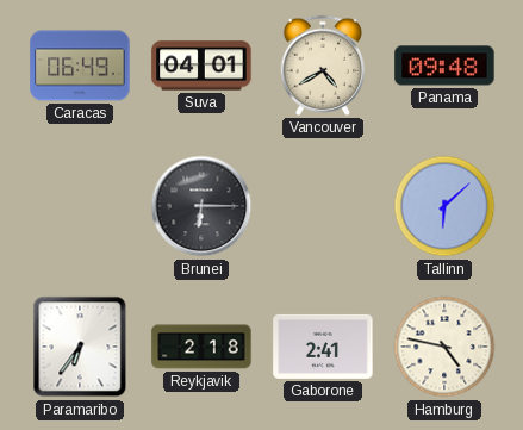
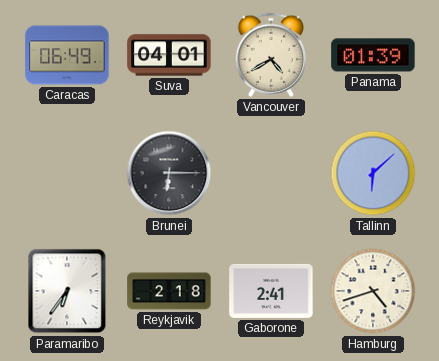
Panama: 09:48 -> 01:39 (373, 55)
Hamburg: 4:47 -> 4:42 (373, 291)
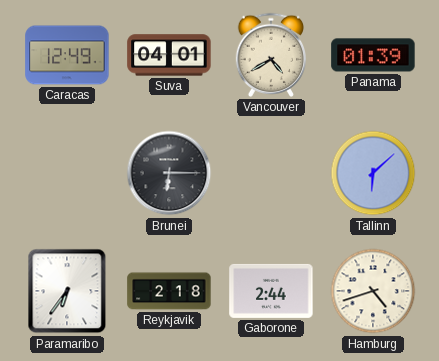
Caracas: 06:49 -> 12:49 (67, 55)
Gaborone: 2:41 -> 2:44 (271, 291)
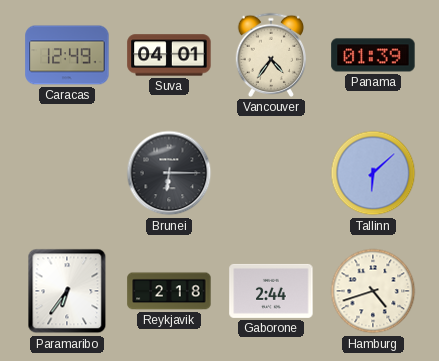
Vancouver: 4:40 -> 4:36 (271, 55)
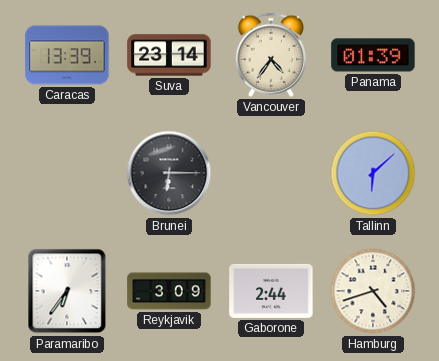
Caracas: 12:49 -> 13:39 (67, 55)
Suva: 04:01 -> 23:14 (169, 55)
Reykjavik: 2:18 -> 3:09 (169, 291)
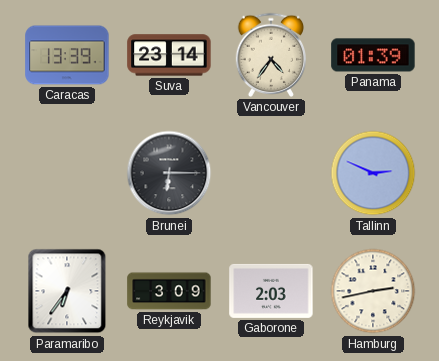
Tallinn: 6:08 -> 2:49 (373, 173)
Gaborone: 2:44 -> 2:03 (271, 291)
Hamburg: 4:42 -> 2:43 (373, 291)
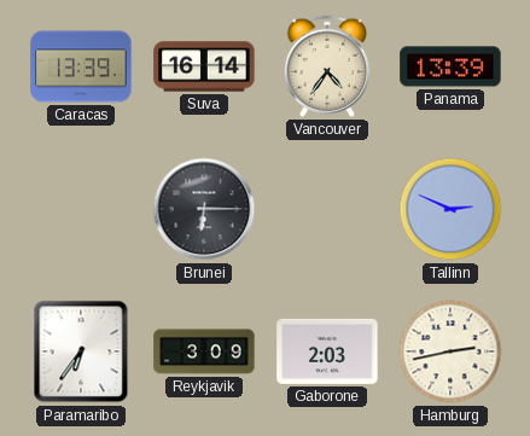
Suva: 23:14 -> 16:14 (204, 66)
Panama: 01:39 -> 13:39 (450, 66)
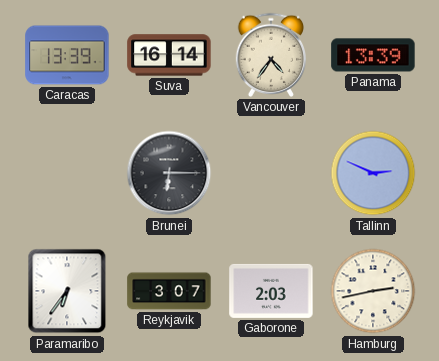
Reykjavik: 3:09 -> 3:07 (169, 291)
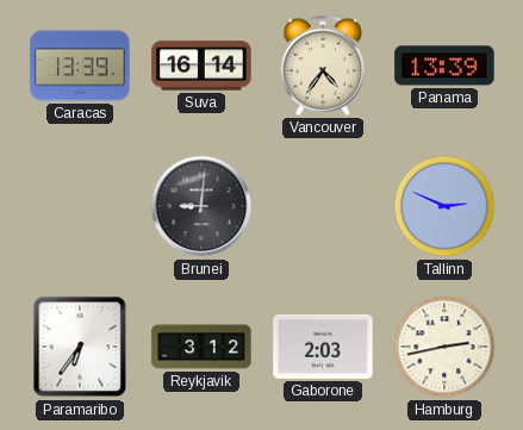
Brunei: 6:15 -> 9:01 (201, 206)
Reykjavik: 3:07 -> 3:12 (201, 347)
